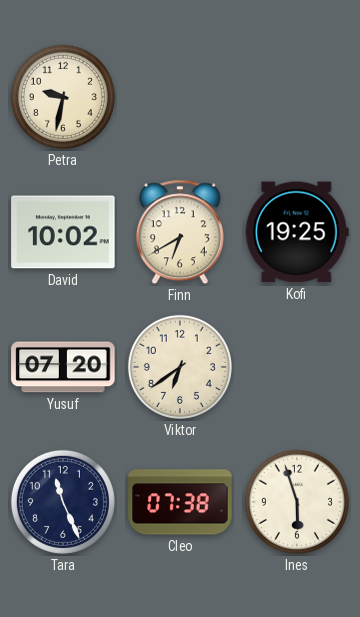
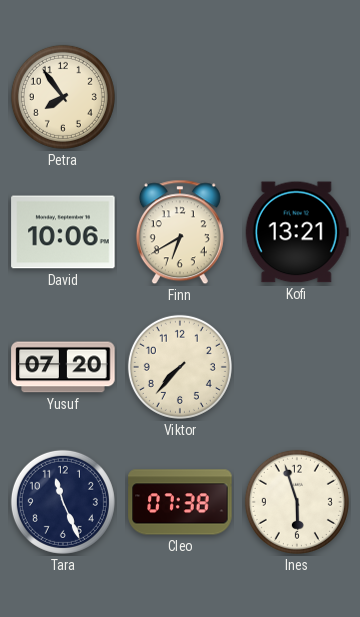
Petra: 9:32 -> 7:54 (63, 97)
David: 10:02 -> 10:06 (63, 232)
Kofi: 19:25 -> 13:21 (297, 232)
Viktor: 6:39 -> 7:37 (180, 367)
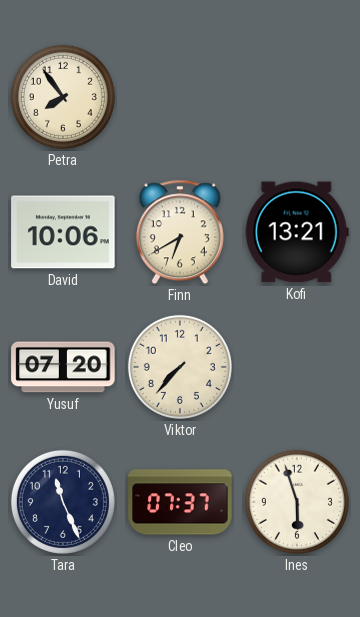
Cleo: 07:38 -> 07:37 (180, 502)
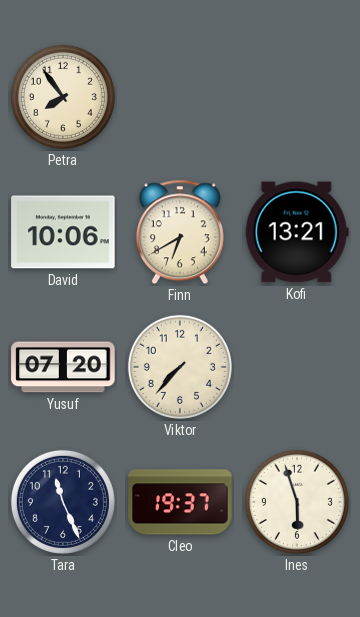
Cleo: 07:37 -> 19:37 (180, 502)
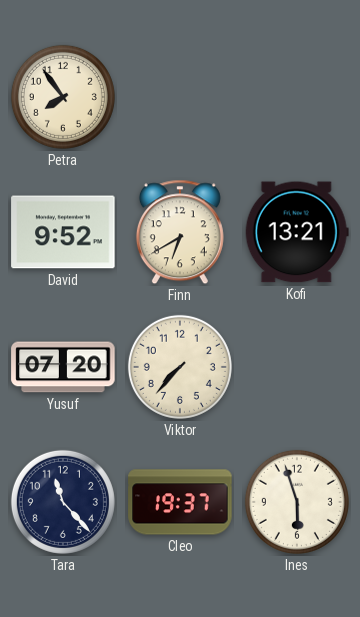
David: 10:06 -> 9:52 (63, 232)
Tara: 11:26 -> 11:23 (63, 502)
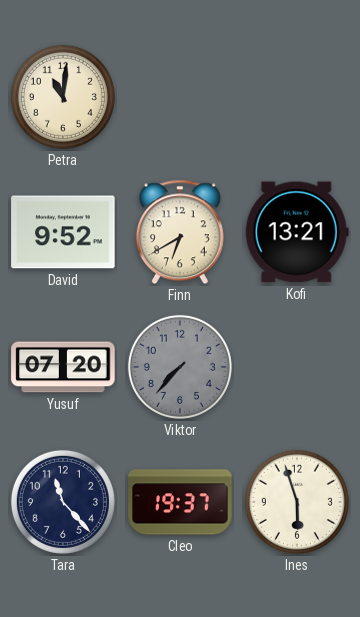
Petra: 7:54 -> 11:01 (63, 97)
Viktor dial: cream -> grey (180, 367)
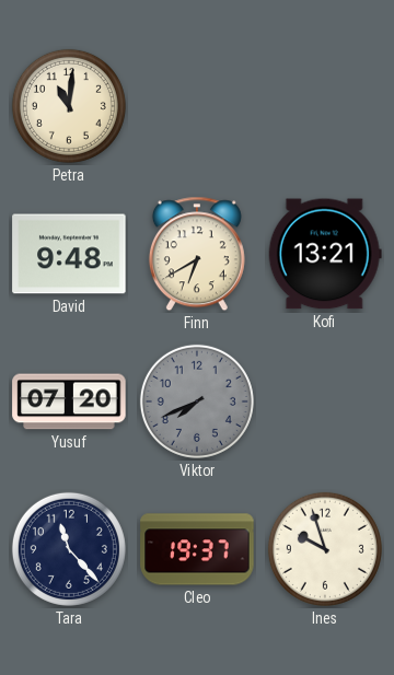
David: 9:52 -> 9:48 (69, 254)
Viktor: 7:37 -> 7:41 (197, 401)
Ines: 5:57 -> 9:57 (325, 549)
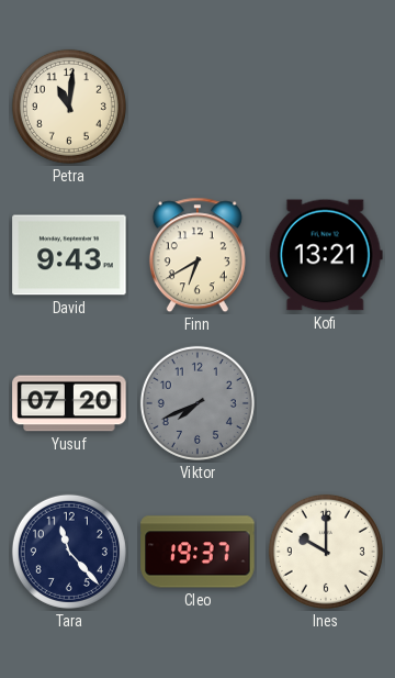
David: 9:48 -> 9:43 (69, 255)
Ines: 9:57 -> 10:00 (326, 552)
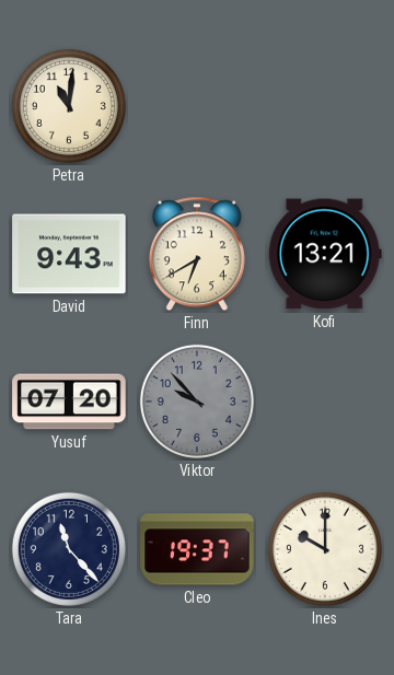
Viktor: 7:41 -> 9:53 (197, 401)
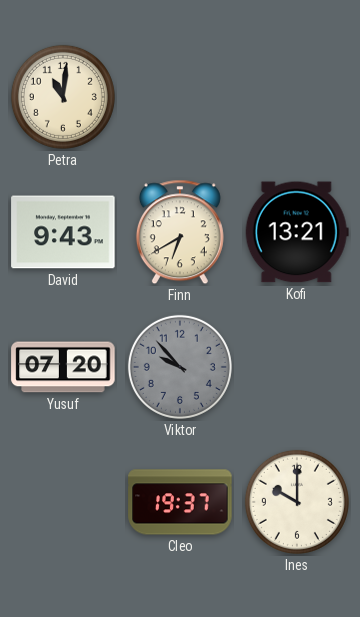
Tara: 11:23 -> none (69, 549)
